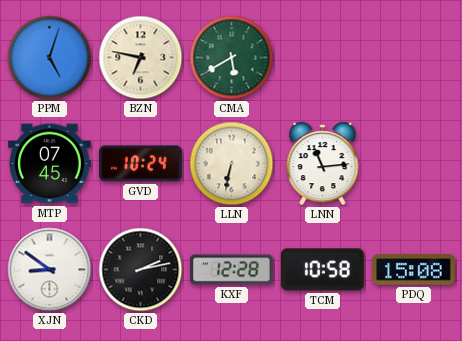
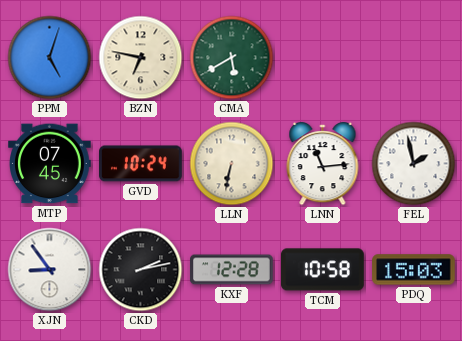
FEL: none -> 1:58 (414, 164)
XJN: 8:51 -> 8:54 (50, 270)
PDQ: 15:08 -> 15:03 (414, 270)
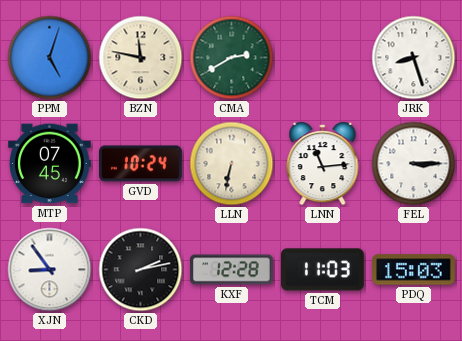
BZN: 6:47 -> 11:47 (141, 58)
CMA: 5:40 -> 2:40 (232, 58)
JRK: none -> 8:27 (414, 58)
FEL: 1:58 -> 3:15 (414, 164)
TCM: 10:58 -> 11:03 (323, 270)
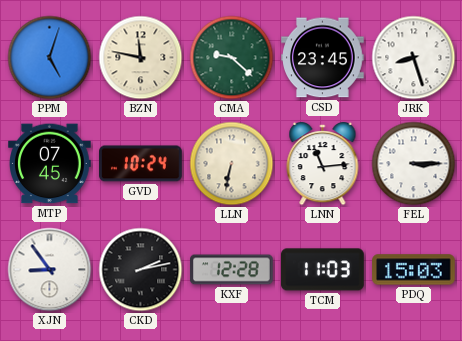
CMA: 2:40 -> 9:22 (232, 58)
CSD: none -> 23:45 (323, 58)
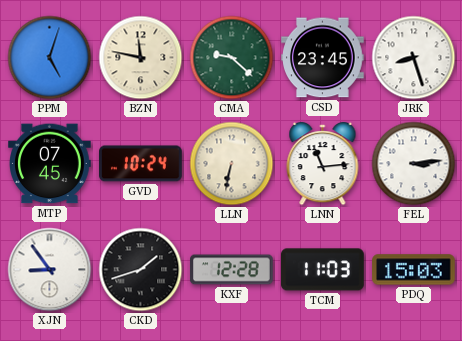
FEL: 3:15 -> 3:14 (414, 164)
CKD: 2:13 -> 1:42 (141, 270)
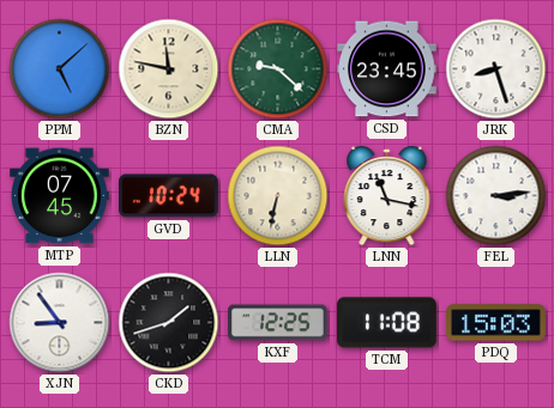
PPM: 5:03 -> 5:08 (60, 69)
LNN: 11:14 -> 11:17 (387, 196)
KXF: 12:28 -> 12:25 (278, 323)
TCM: 11:03 -> 11:08 (387, 323)
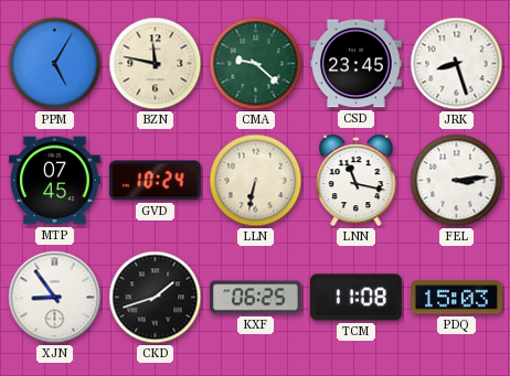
PPM: 5:08 -> 5:05 (55, 64)
KXF: 12:25 -> 06:25 (256, 298)
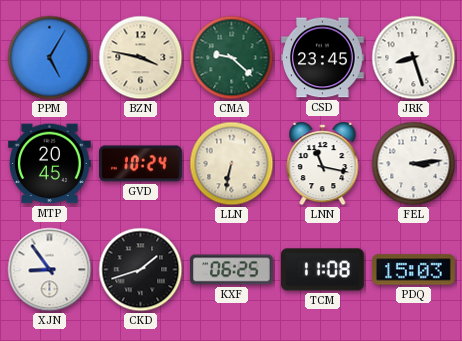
BZN: 11:47 -> 3:47 (141, 58)
MTP: 07:45 -> 20:45 (50, 164)
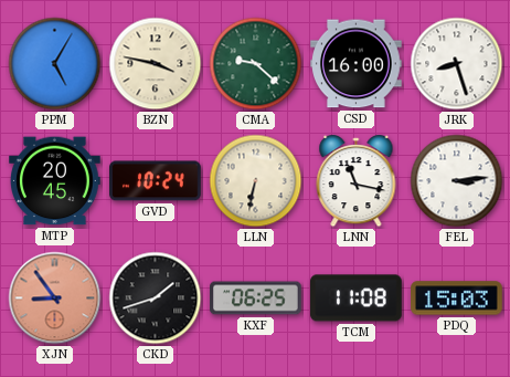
CSD: 23:45 -> 16:00 (357, 64)
XJN dial: white -> salmon (55, 299)
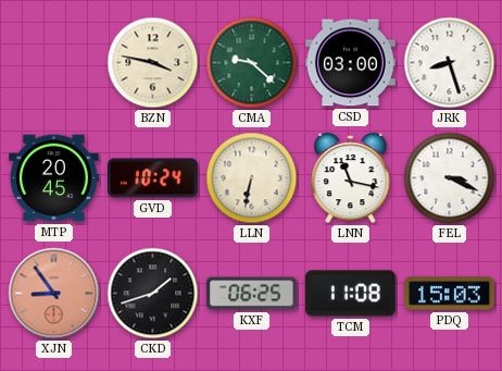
PPM: 5:05 -> none (55, 64)
CSD: 16:00 -> 03:00 (351, 63)
FEL: 3:14 -> 3:19 (450, 178)
